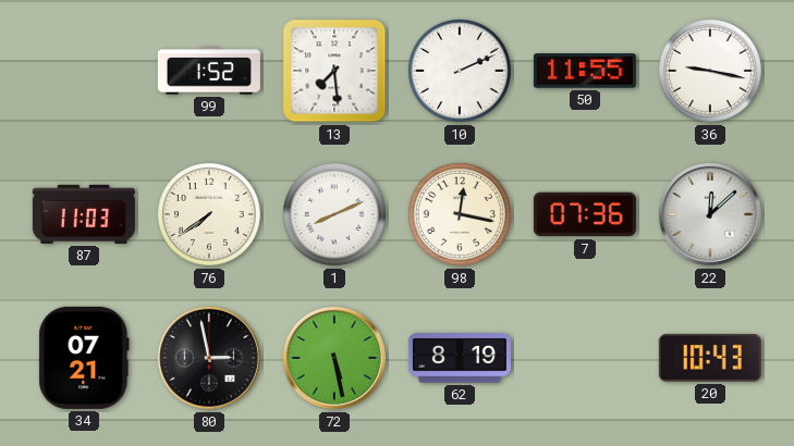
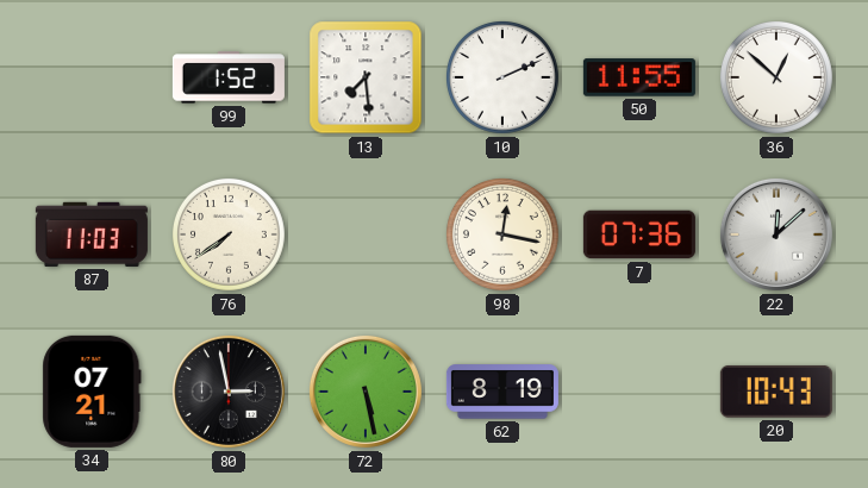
36: 9:17 -> 12:52 (776, 77)
1: 8:11 -> none (334, 214)
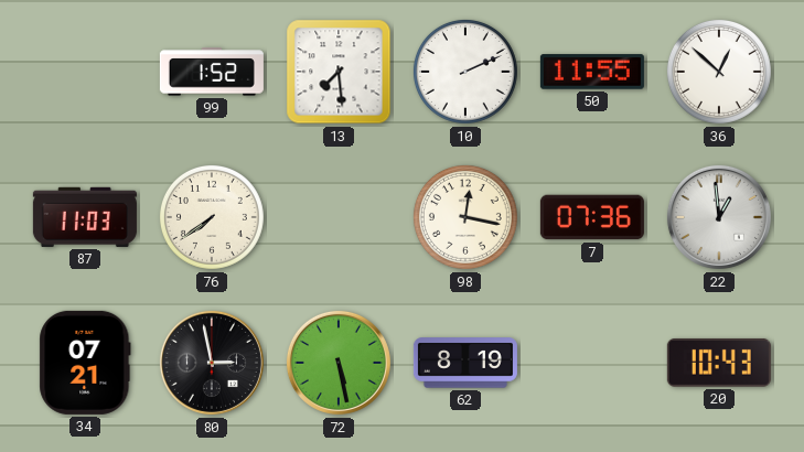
22: 12:08 -> 12:59 (719, 217)
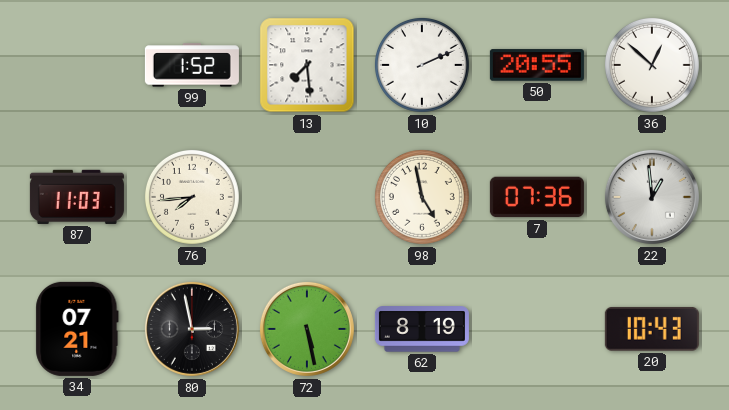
50: 11:55 -> 20:55 (537, 65)
76: 7:39 -> 7:44 (192, 197)
98: 12:17 -> 4:58 (422, 197)
